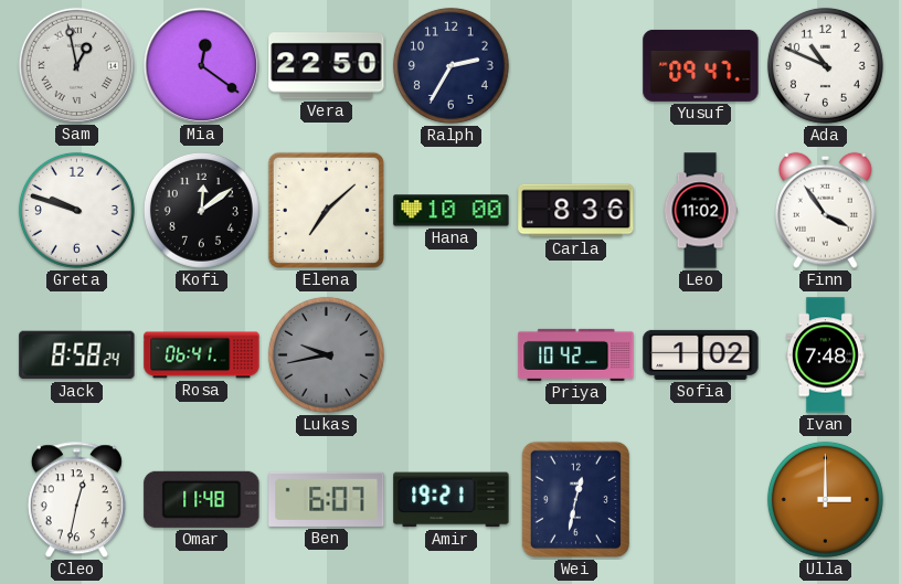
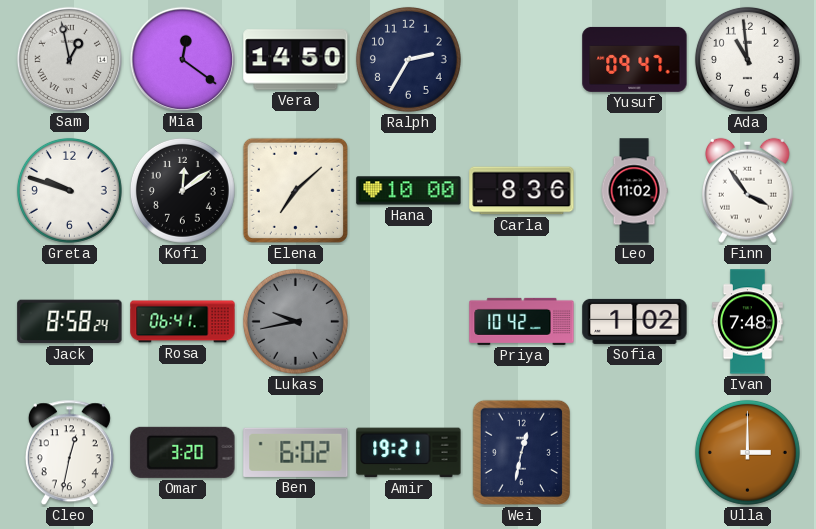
Vera: 22:50 -> 14:50 (296, 60)
Ada: 10:49 -> 10:59 (747, 59)
Omar: 11:48 -> 3:20 (183, 452)
Ben: 6:07 -> 6:02 (296, 452)
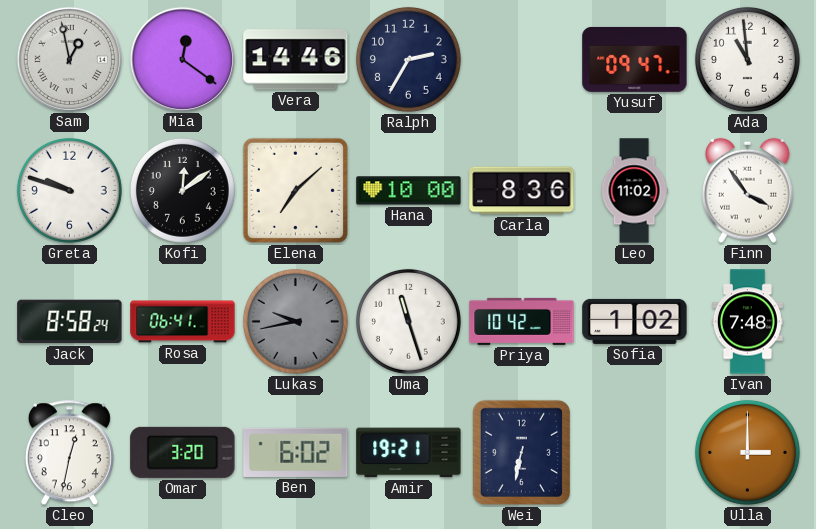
Vera: 14:50 -> 14:46 (296, 60)
Uma: none -> 11:27 (408, 321)
Wei: 12:32 -> 6:32 (521, 452)
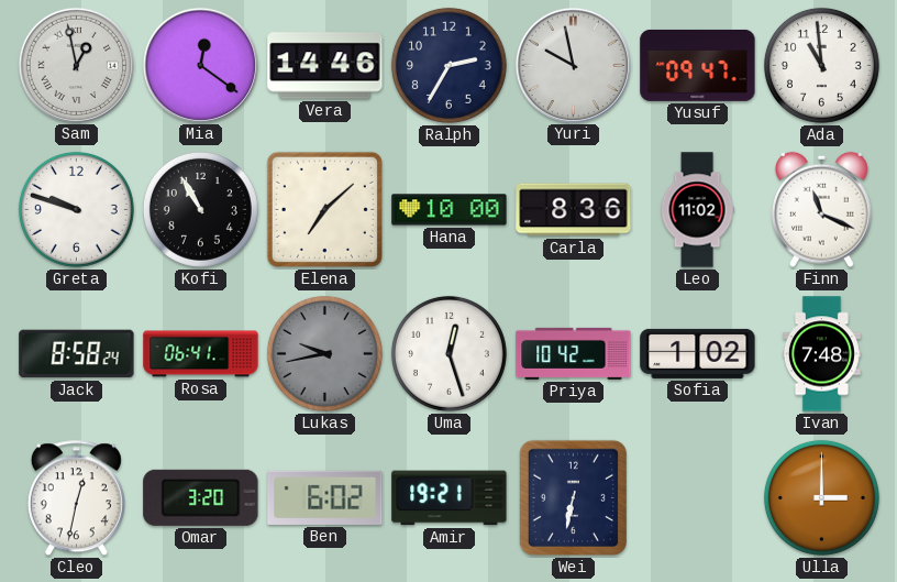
Yuri: none -> 9:58 (573, 65)
Kofi: 12:09 -> 10:55 (200, 209)
Finn: 3:54 -> 11:19 (821, 209)
Uma: 11:27 -> 12:27 (449, 353)
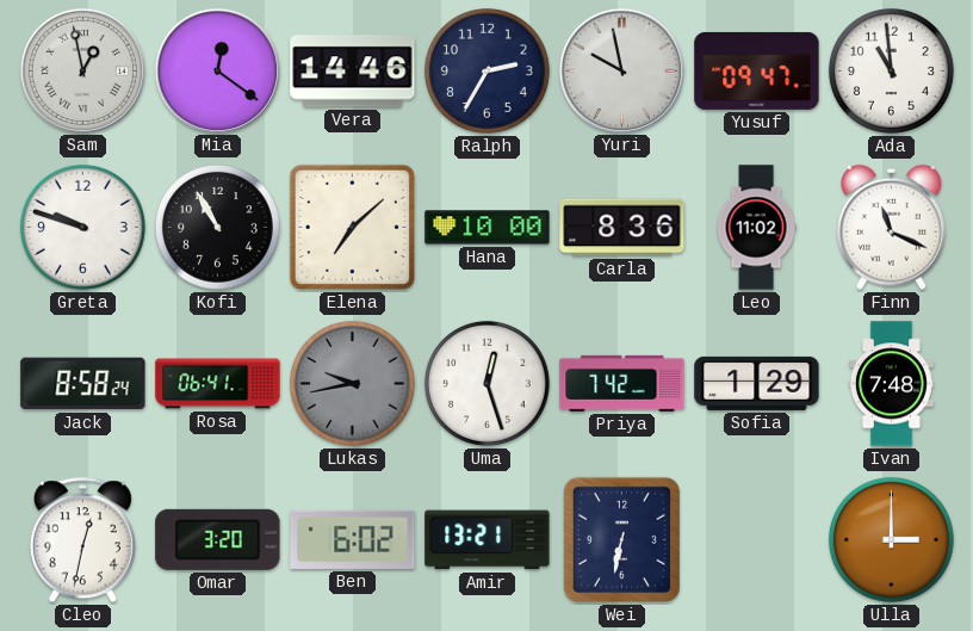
Priya: 10:42 -> 7:42 (622, 383)
Sofia: 1:02 -> 1:29 (757, 383)
Amir: 19:21 -> 13:21 (488, 540)
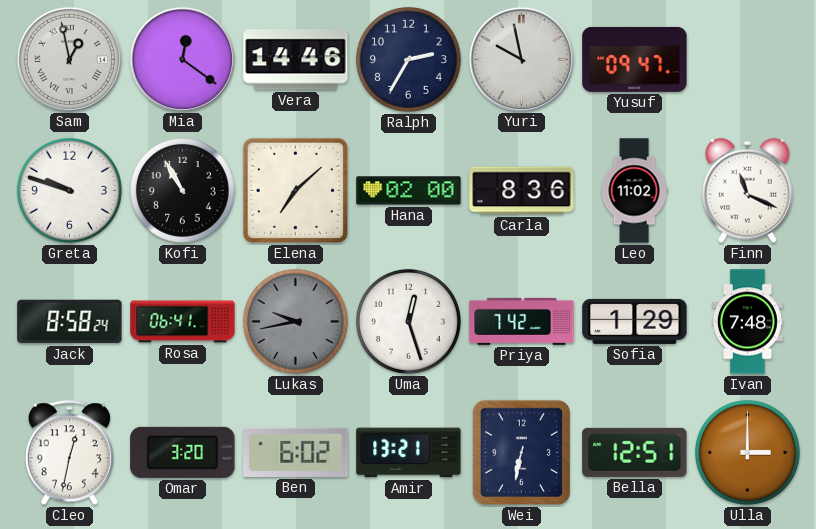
Ada: 10:59 -> none (891, 70)
Hana: 10:00 -> 02:00 (409, 191)
Bella: none -> 12:51 (635, 452)
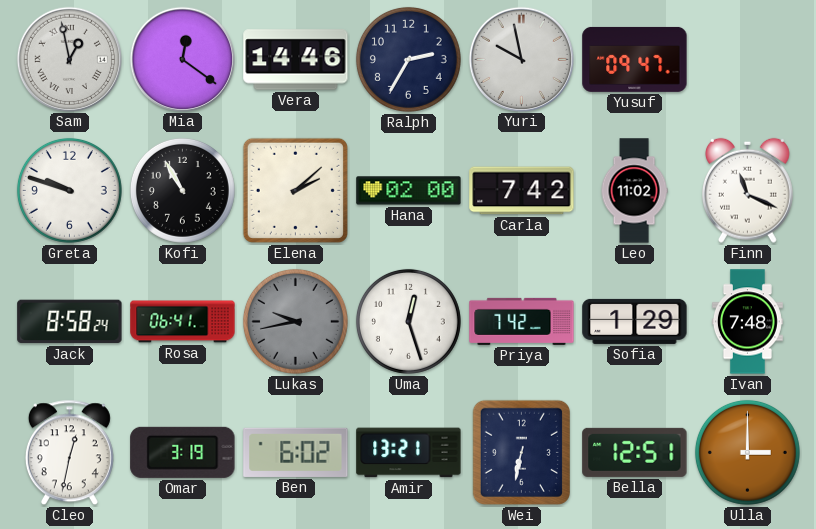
Elena: 7:08 -> 2:08 (295, 190)
Carla: 8:36 -> 7:42 (522, 191)
Omar: 3:20 -> 3:19 (183, 452)
